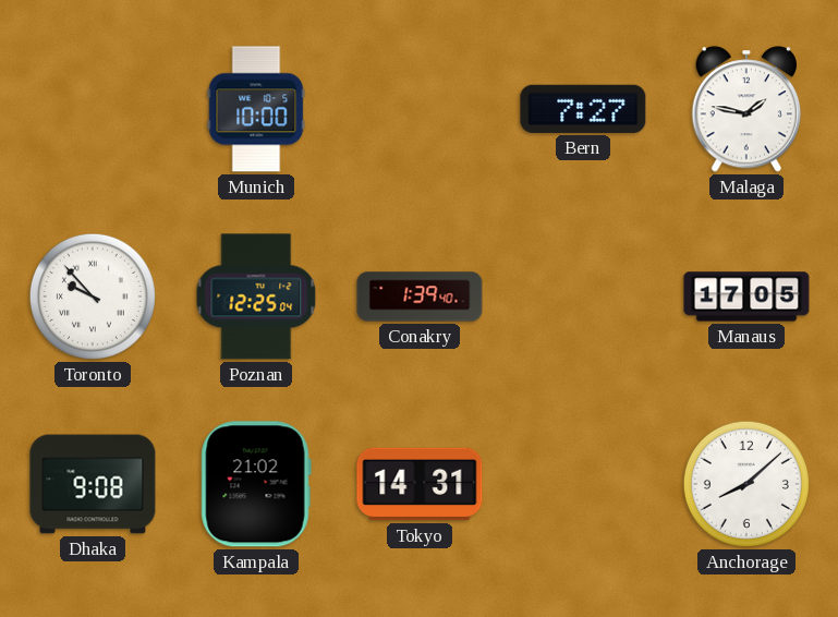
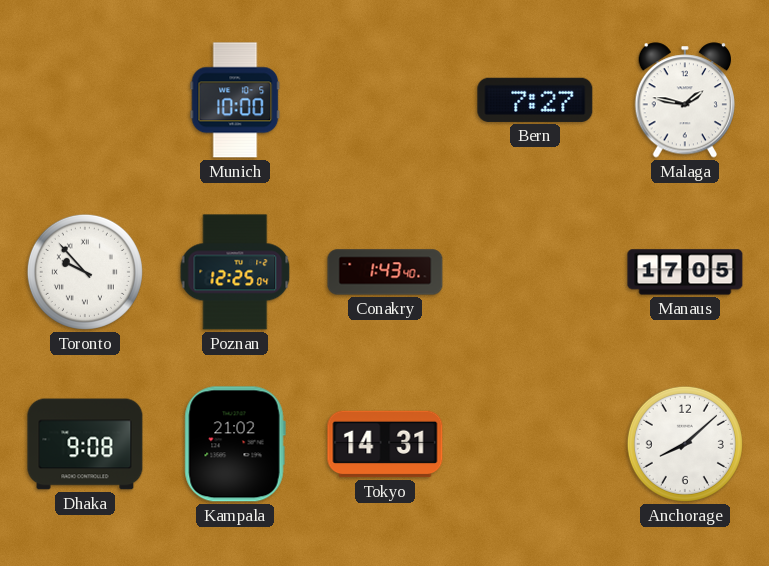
Conakry: 1:39 -> 1:43 (385, 272)
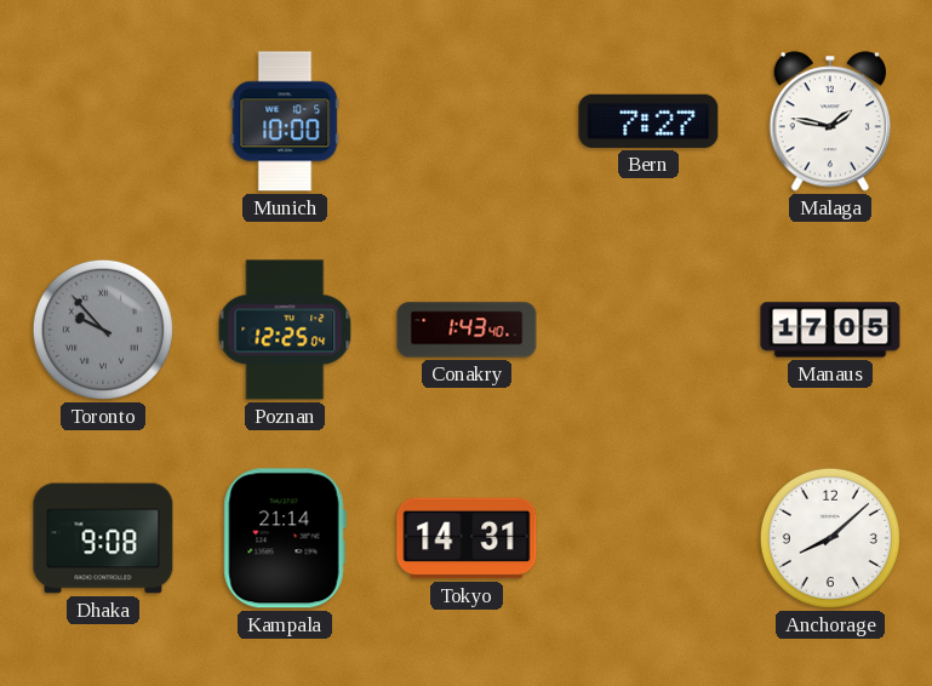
Toronto dial: white -> grey (103, 330)
Kampala: 21:02 -> 21:14 (285, 538)
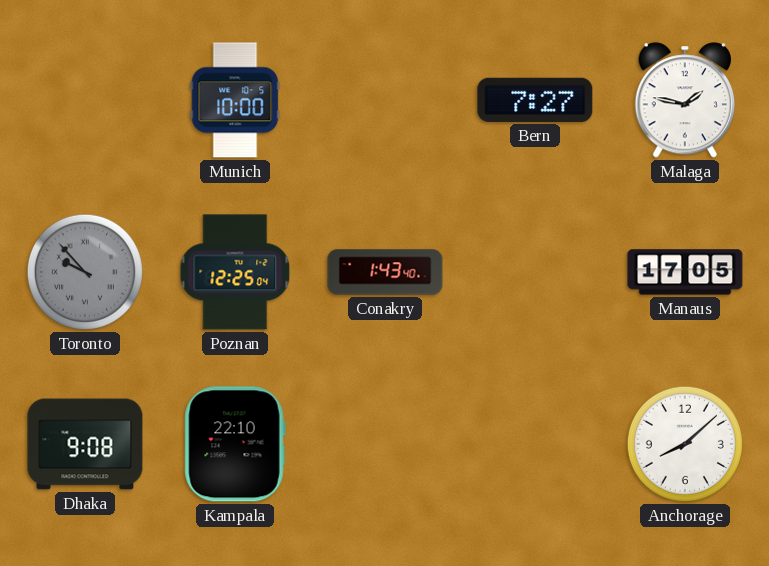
Kampala: 21:14 -> 22:10 (235, 444)
Tokyo: 14:31 -> none (467, 538)
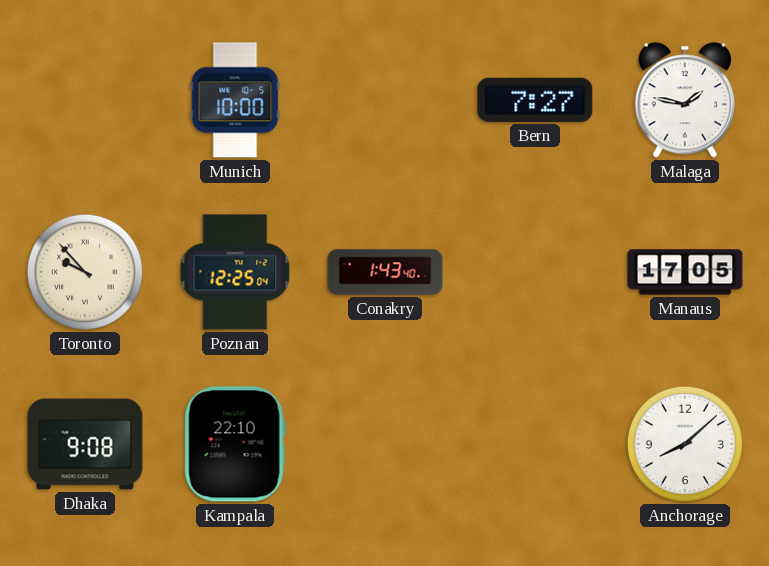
Toronto dial: grey -> cream (85, 272)
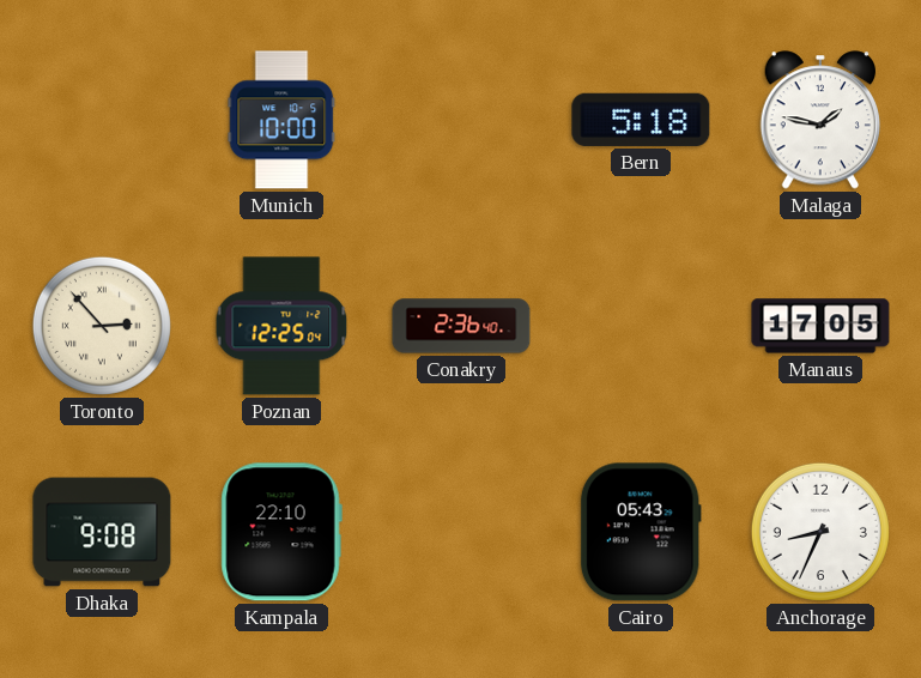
Bern: 7:27 -> 5:18 (641, 120)
Toronto: 9:53 -> 2:53 (102, 326)
Conakry: 1:43 -> 2:36 (461, 326)
Cairo: none -> 05:43 (641, 532)
Anchorage: 8:08 -> 8:34 (820, 532)
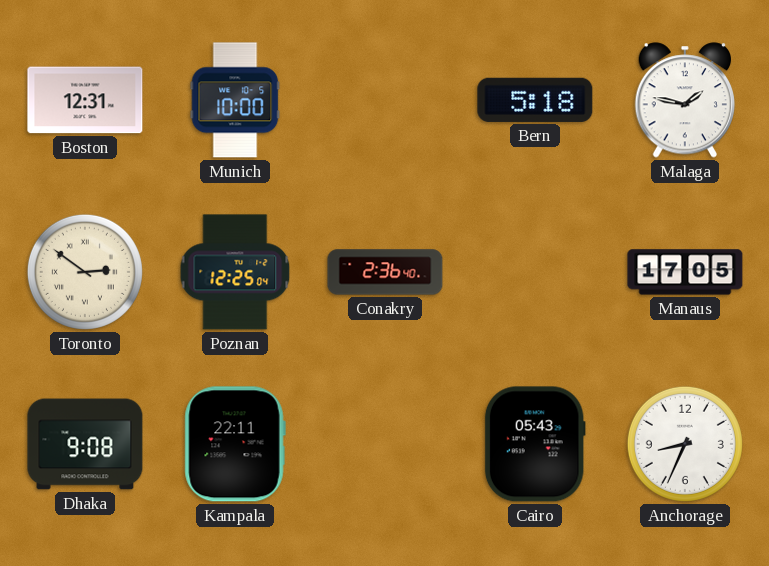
Boston: none -> 12:31 (85, 100)
Toronto: 2:53 -> 2:51 (85, 272)
Kampala: 22:10 -> 22:11 (235, 444)
